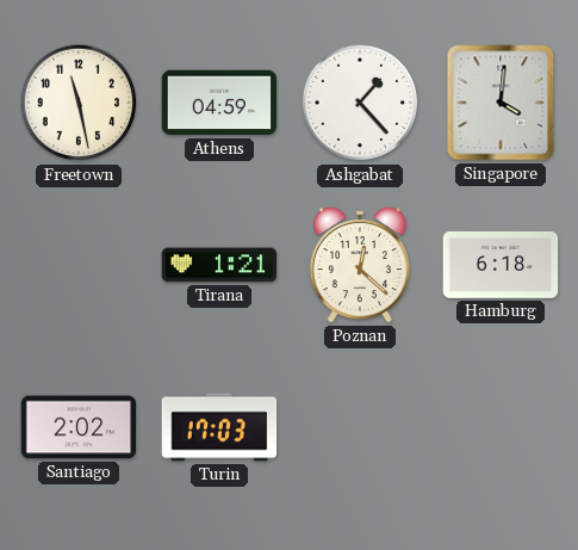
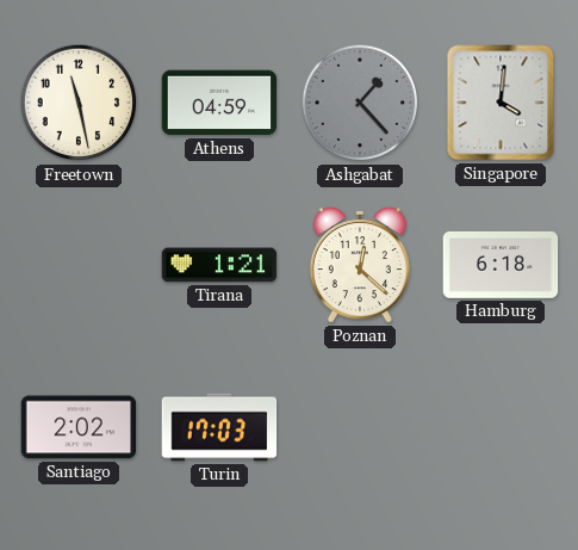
Ashgabat dial: white -> grey (360, 103)
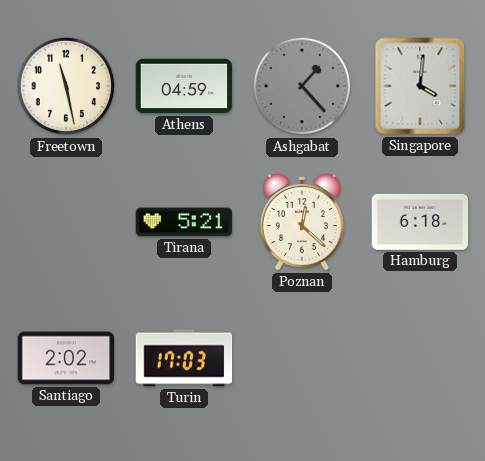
Tirana: 1:21 -> 5:21 (184, 222)
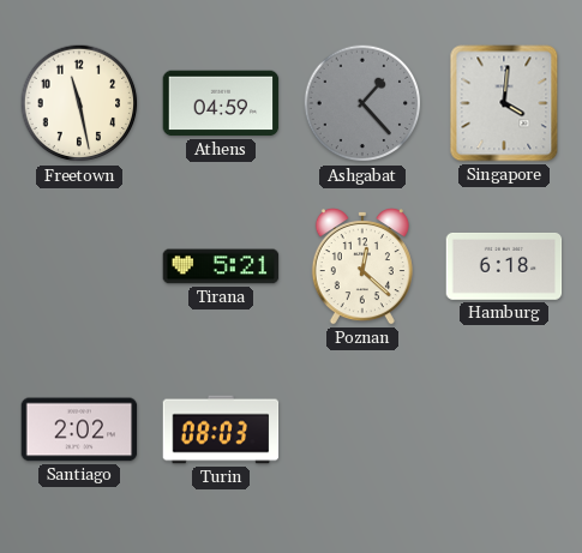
Turin: 17:03 -> 08:03 (221, 429)
